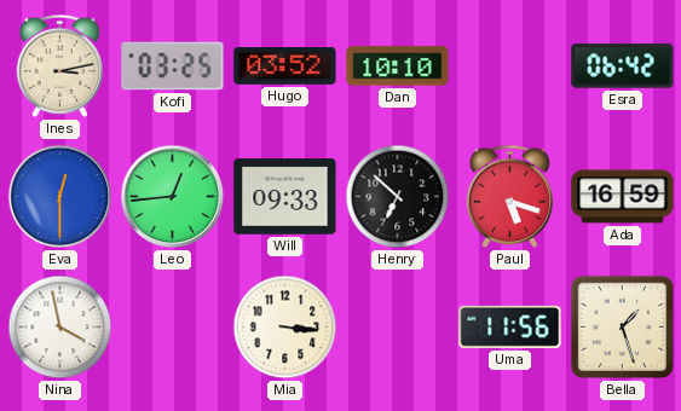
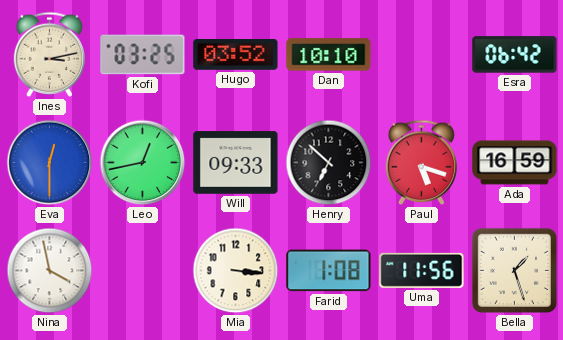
Leo: 12:44 -> 12:43 (143, 163)
Farid: none -> 1:08 (329, 271)
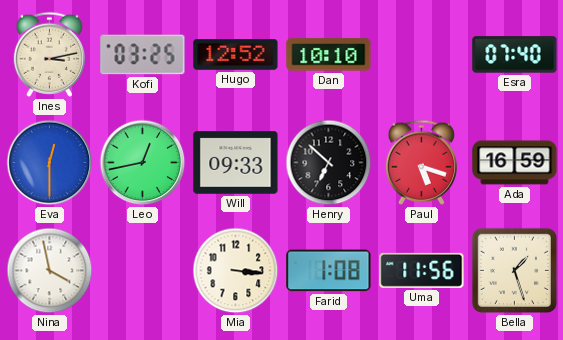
Hugo: 03:52 -> 12:52 (236, 55)
Esra: 06:42 -> 07:40 (515, 55)
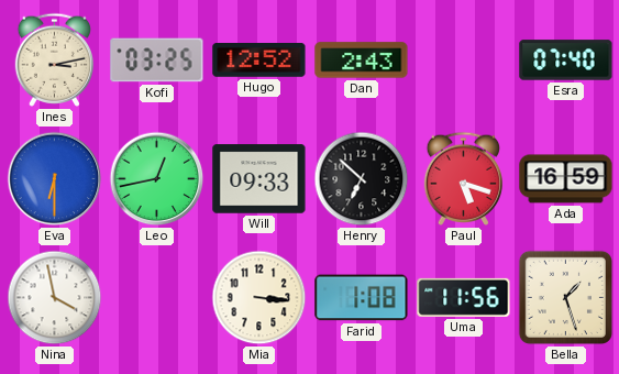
Dan: 10:10 -> 2:43 (362, 61)
Eva: 12:30 -> 6:30 (55, 179)
